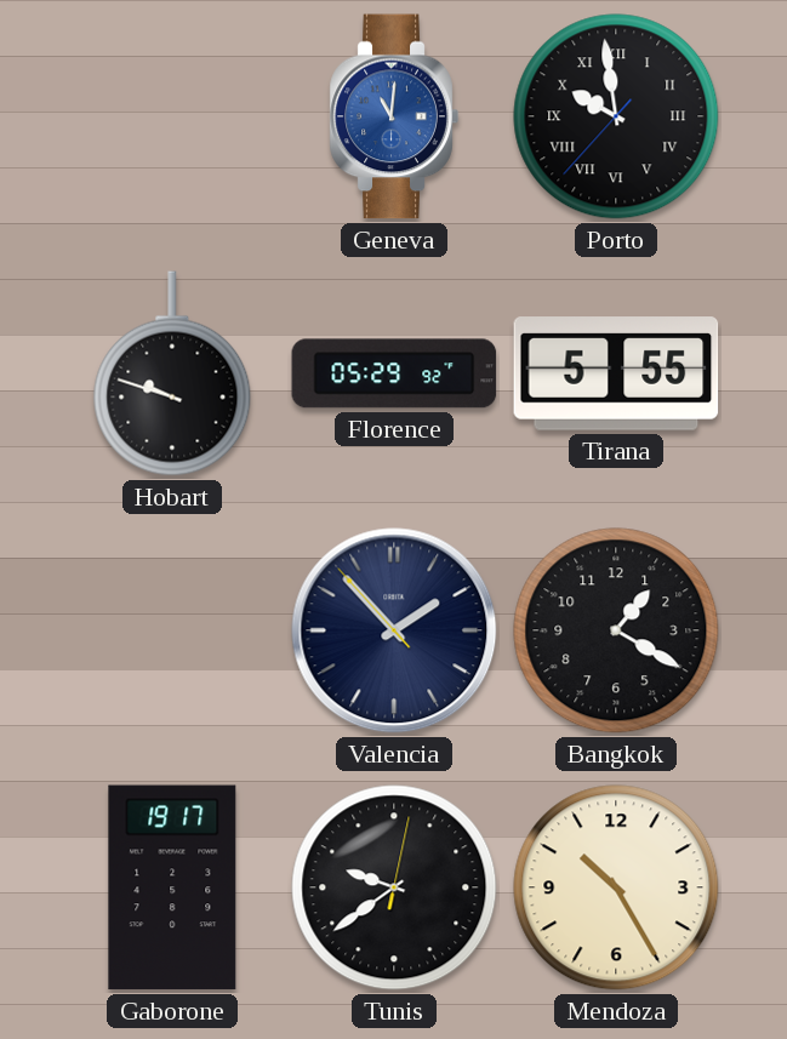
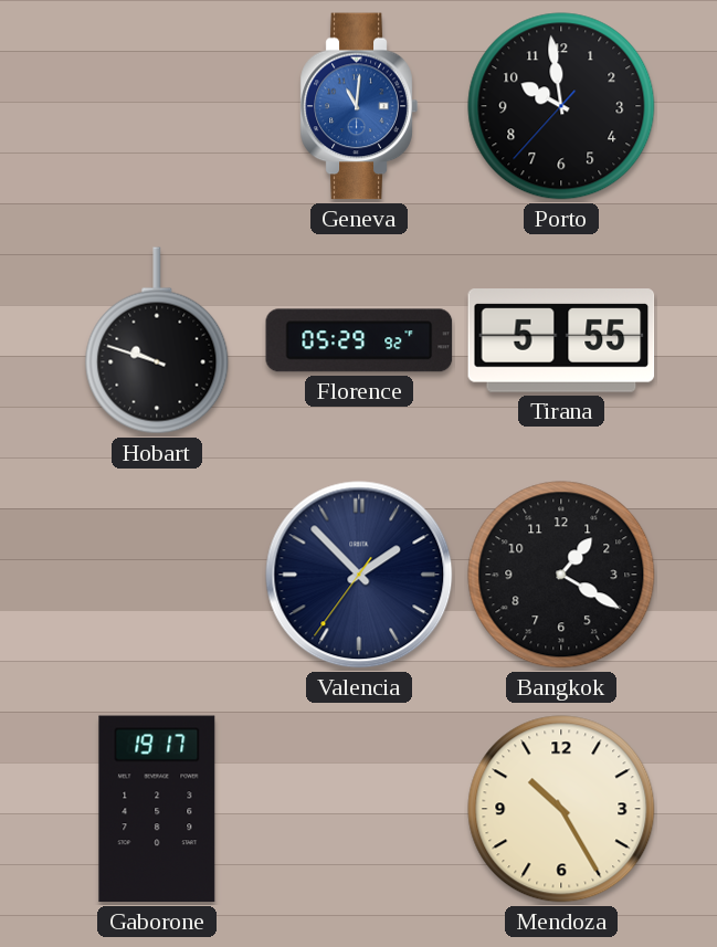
Porto numerals: Roman -> Arabic (561, 106)
Valencia: 1:52:53 -> 1:52:36 (359, 575)
Tunis: 9:39 -> none (394, 887)
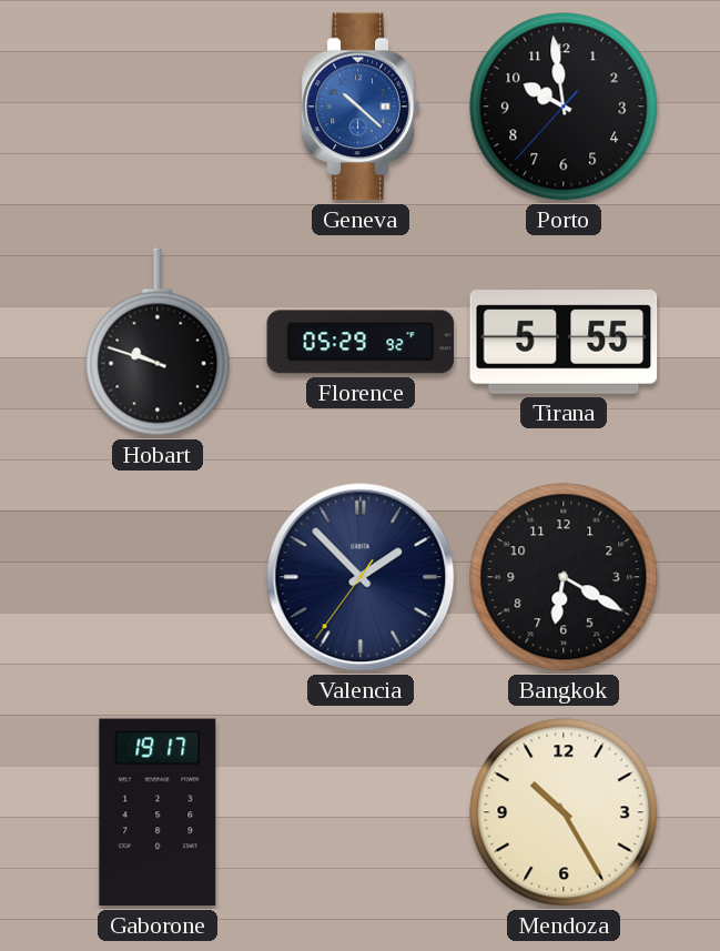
Geneva: 11:01 -> 10:22 (361, 107)
Bangkok: 1:20 -> 6:20 (564, 577)
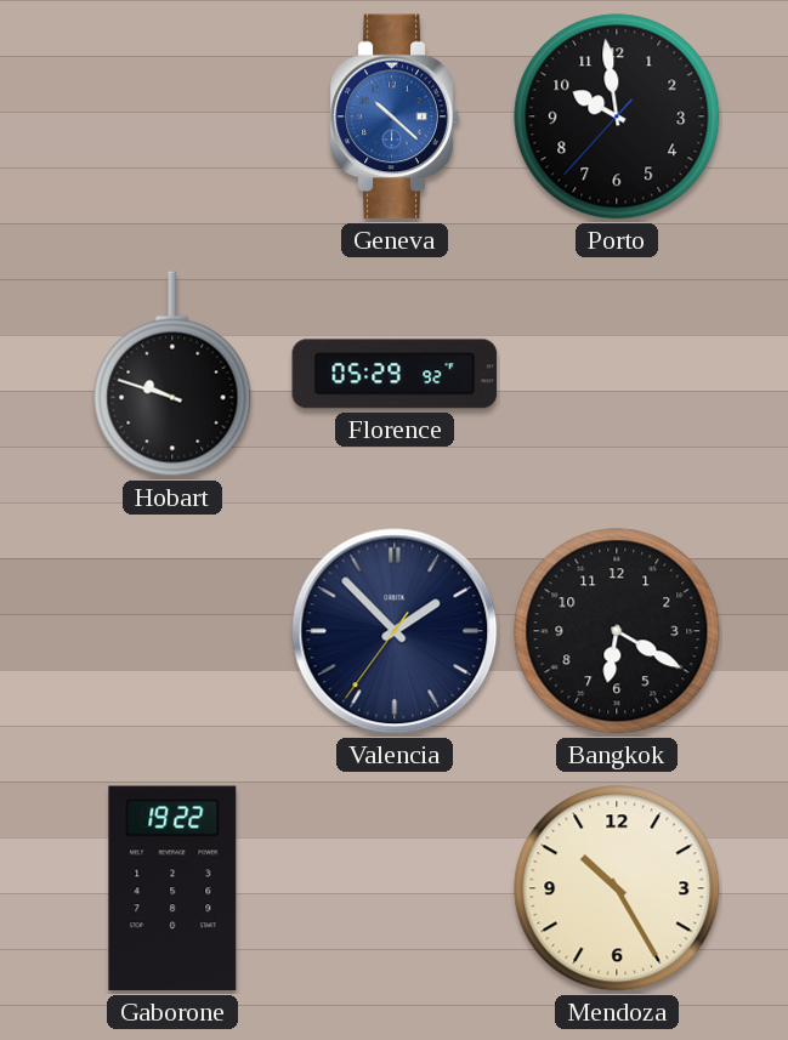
Tirana: 5:55 -> none (564, 342)
Gaborone: 19:17 -> 19:22 (172, 888)
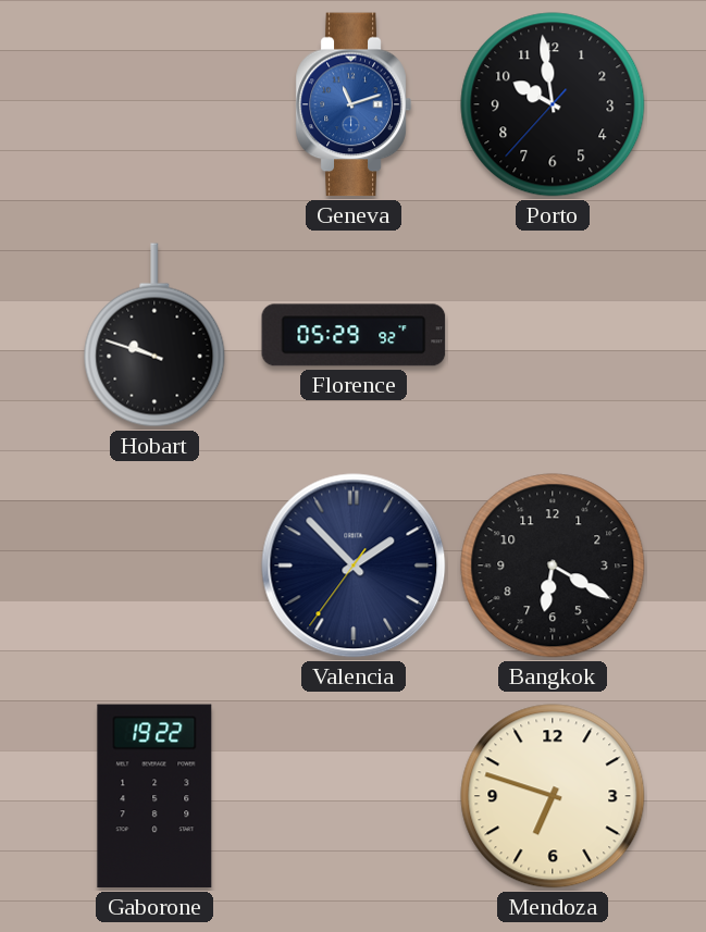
Geneva: 10:22 -> 11:12 (354, 104)
Mendoza: 10:25 -> 6:48 (553, 796)
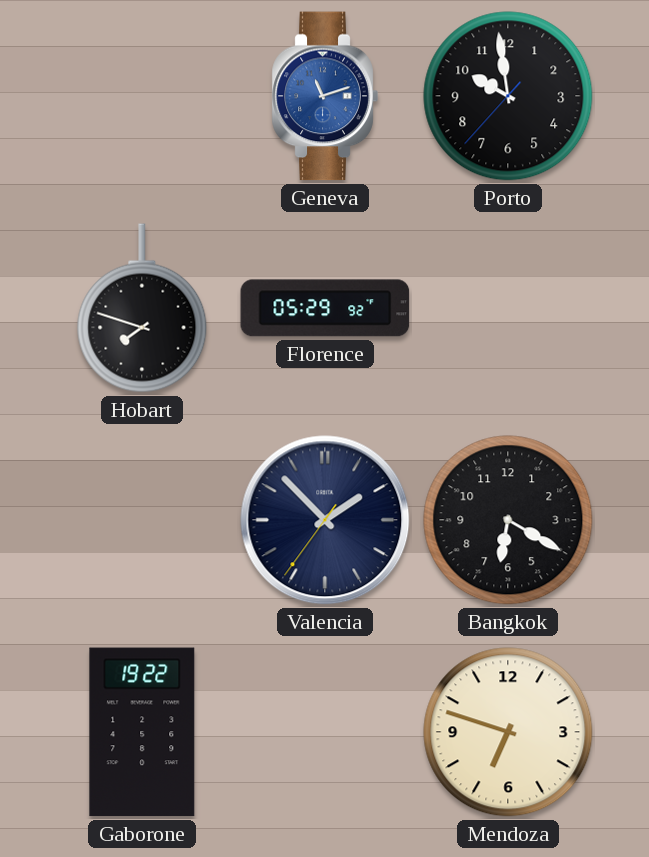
Hobart: 9:48 -> 7:48 (142, 308)
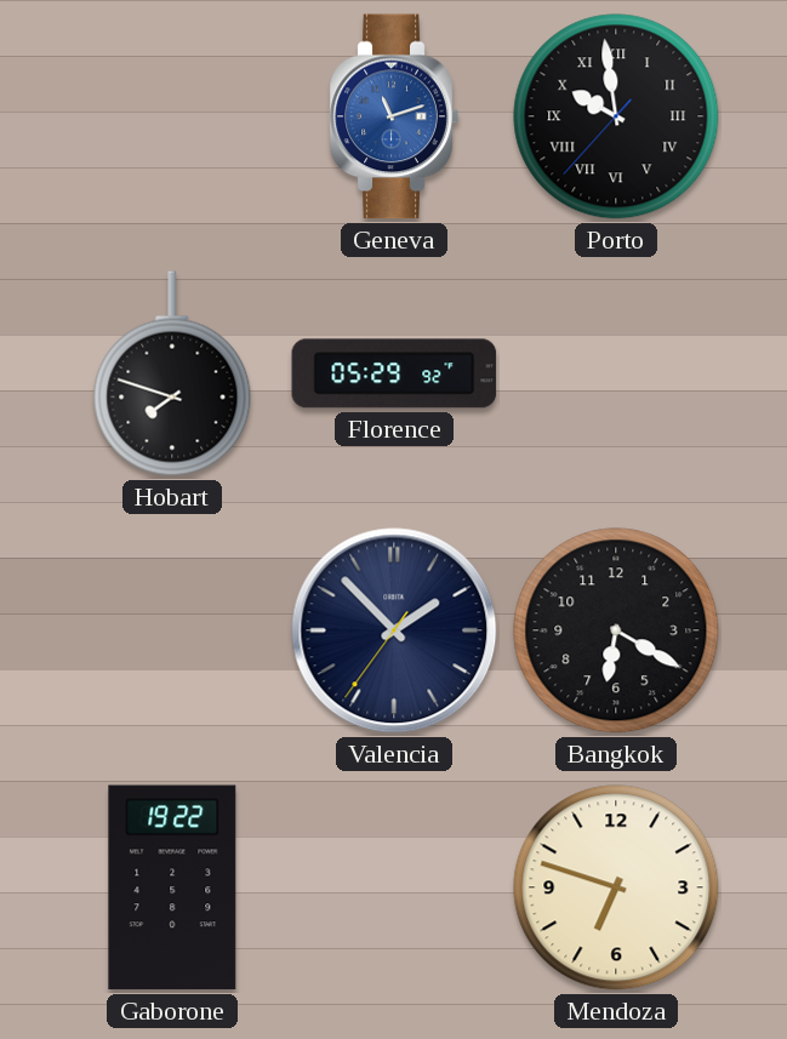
Porto numerals: Arabic -> Roman (616, 116)
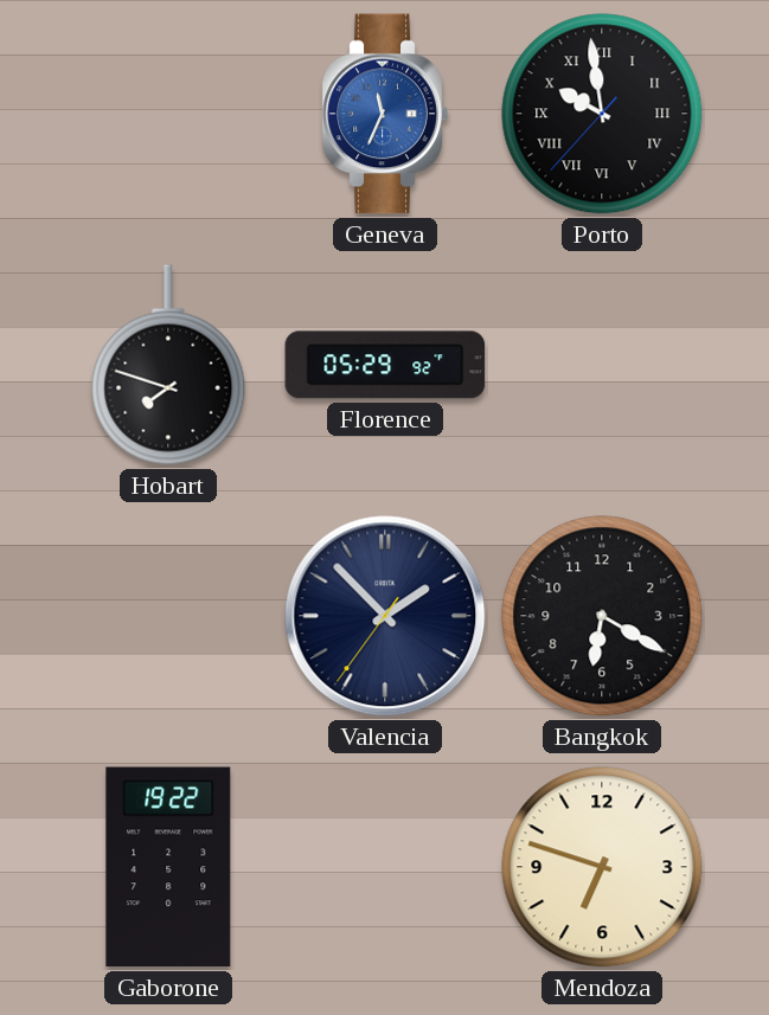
Geneva: 11:12 -> 11:34 (385, 114)
